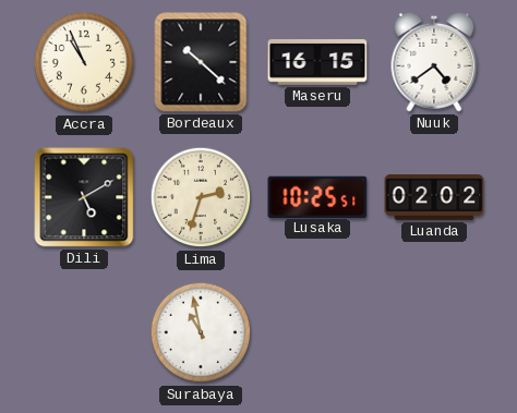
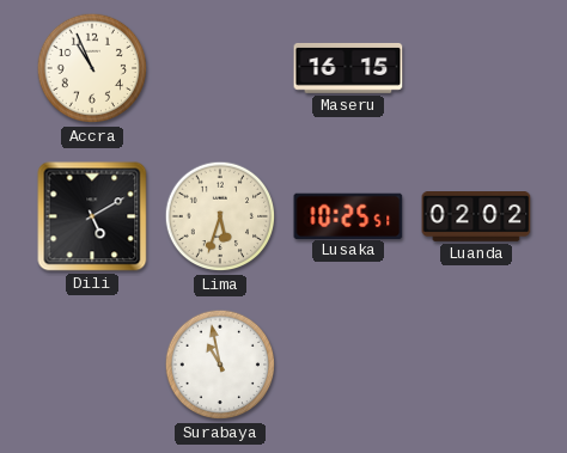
Bordeaux: 10:22 -> none (201, 62)
Nuuk: 4:39 -> none (434, 62)
Lima: 2:33 -> 5:33 (220, 216)
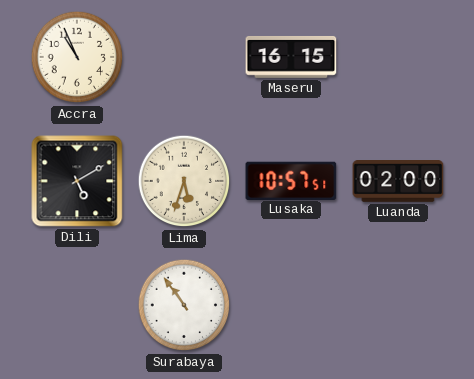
Lusaka: 10:25 -> 10:57 (291, 180)
Luanda: 02:02 -> 02:00 (398, 182)
Surabaya: 10:58 -> 10:54 (184, 305)
